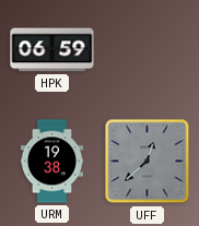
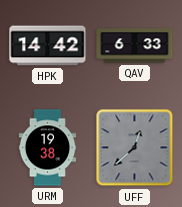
HPK: 06:59 -> 14:42 (48, 46)
QAV: none -> 6:33 (135, 46)
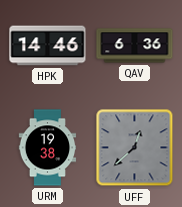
HPK: 14:42 -> 14:46 (48, 46)
QAV: 6:33 -> 6:36 (135, 46)
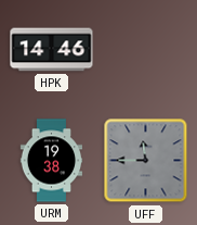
QAV: 6:36 -> none (135, 46)
UFF: 12:38 -> 11:45 (146, 161)
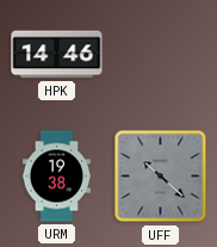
UFF: 11:45 -> 10:22 (161, 177)
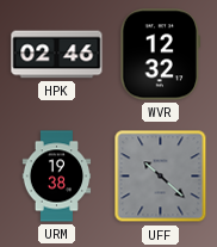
HPK: 14:46 -> 02:46 (57, 55)
WVR: none -> 12:32 (161, 55)
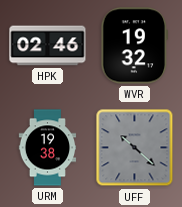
WVR: 12:32 -> 19:32 (135, 46)
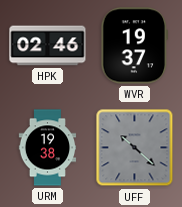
WVR: 19:32 -> 19:37 (135, 46)
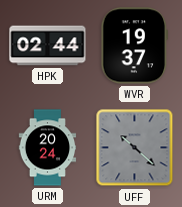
HPK: 02:46 -> 02:44 (48, 46)
URM: 19:38 -> 20:24 (48, 148)
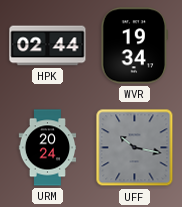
WVR: 19:37 -> 19:34 (135, 46)
UFF: 10:22 -> 10:17 (135, 148)
